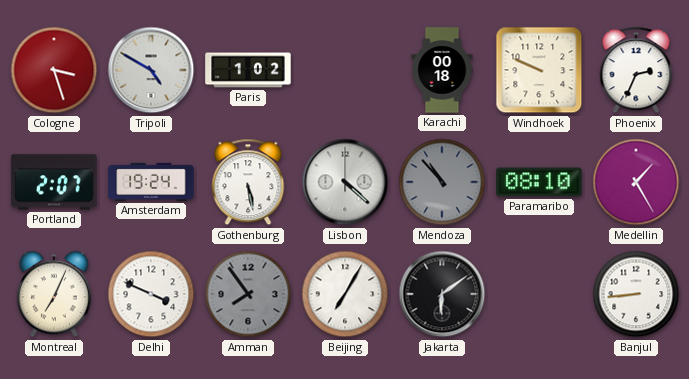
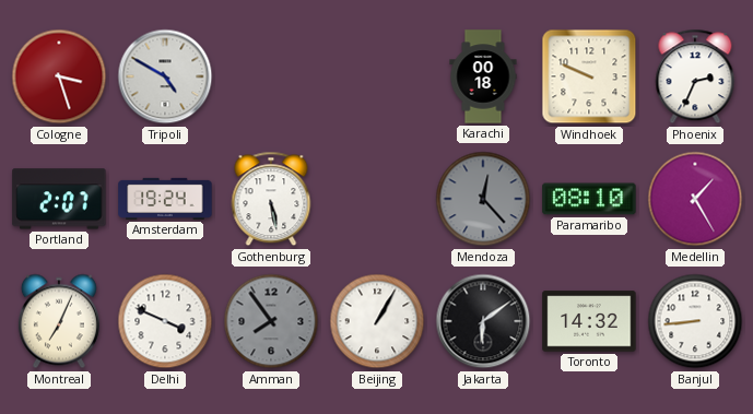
Paris: 1:02 -> none (248, 70)
Lisbon: 4:22 -> none (345, 182)
Mendoza: 10:53 -> 12:23 (483, 199)
Beijing: 7:05 -> 1:05 (377, 321)
Toronto: none -> 14:32 (589, 321)
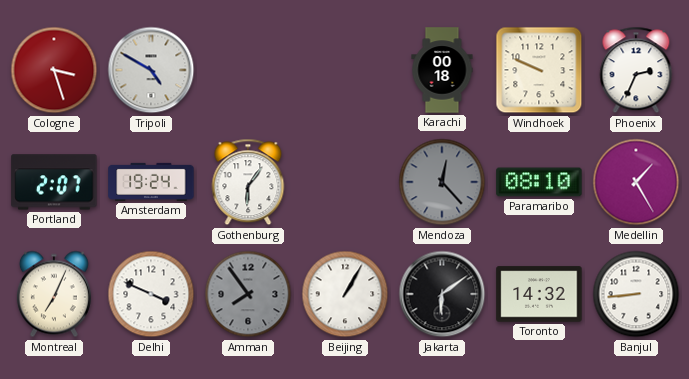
Gothenburg: 5:28 -> 6:06 (248, 182)
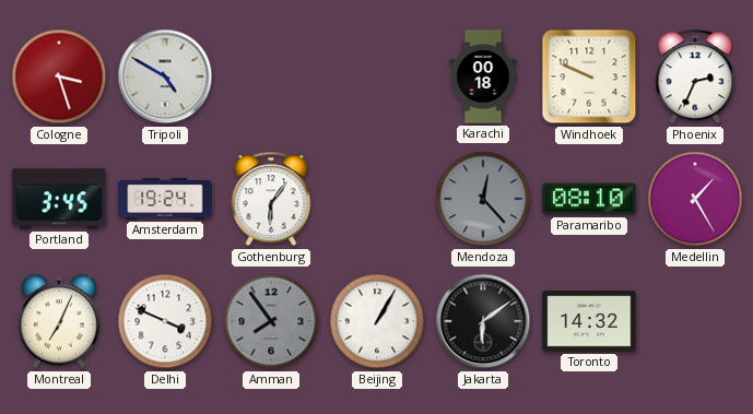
Portland: 2:07 -> 3:45 (59, 199)
Banjul: 8:44 -> none (636, 294)
